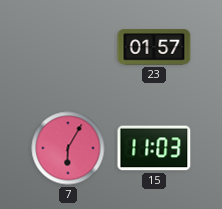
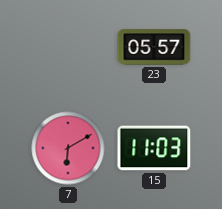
23: 01:57 -> 05:57 (154, 47)
7: 6:05 -> 6:10 (68, 148)
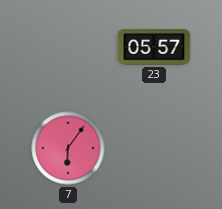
7: 6:10 -> 6:06 (68, 148)
15: 11:03 -> none (154, 148)
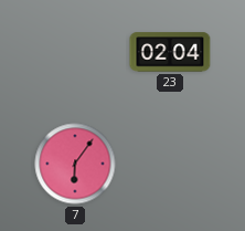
23: 05:57 -> 02:04 (170, 52)
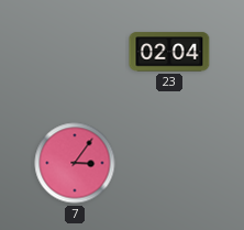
7: 6:06 -> 3:06 (75, 163)
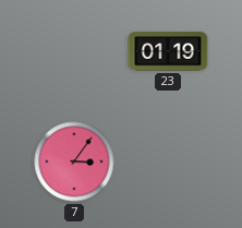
23: 02:04 -> 01:19 (168, 51)
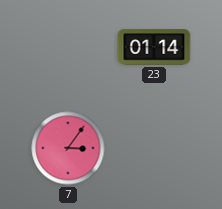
23: 01:19 -> 01:14 (154, 47)
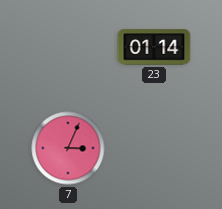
7: 3:06 -> 3:04 (68, 148)
